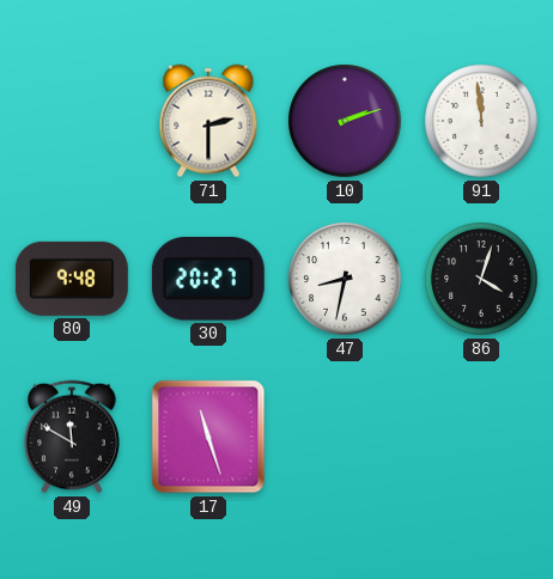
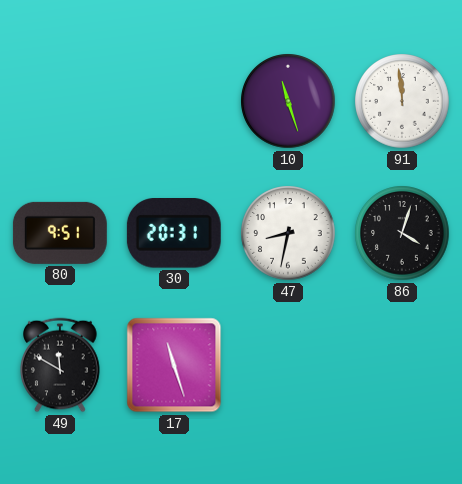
71: 2:30 -> none (208, 121)
10: 2:12 -> 11:27 (288, 101)
80: 9:48 -> 9:51 (60, 233)
30: 20:27 -> 20:31 (174, 234)
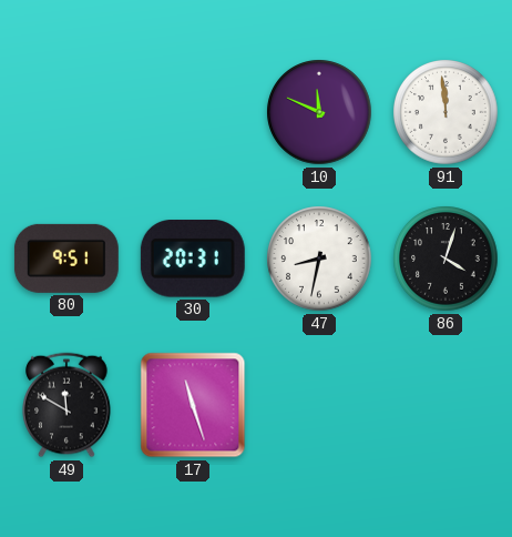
10: 11:27 -> 11:49 (319, 112)
